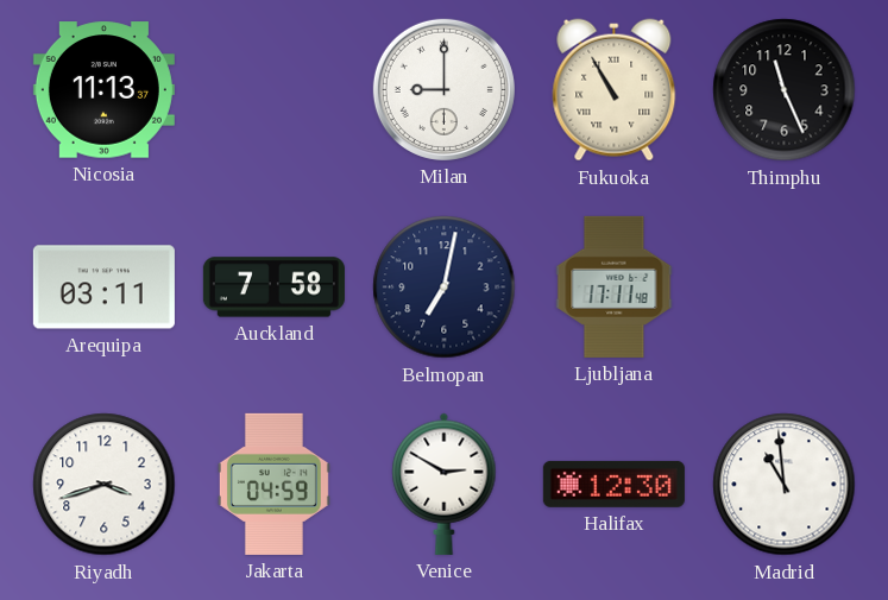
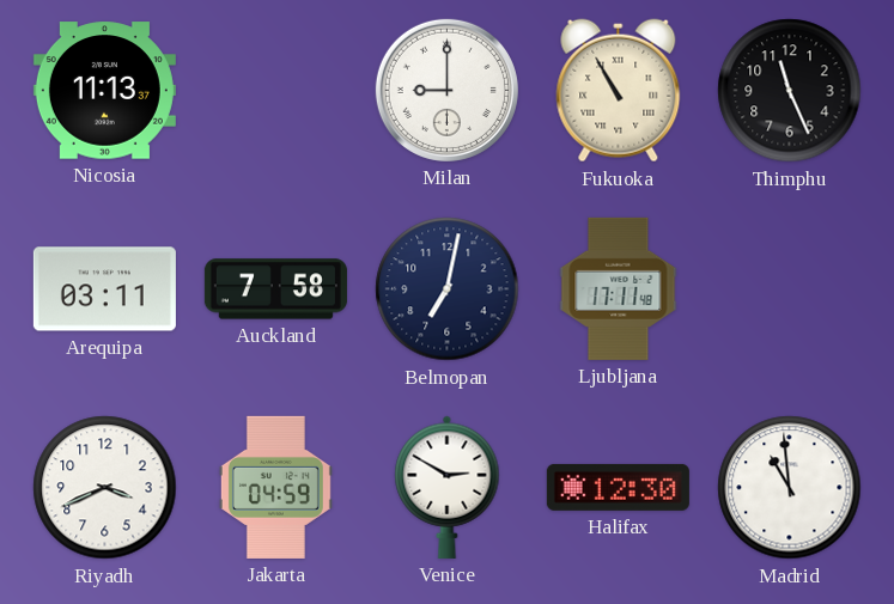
Riyadh: 3:42 -> 3:41 (105, 488)
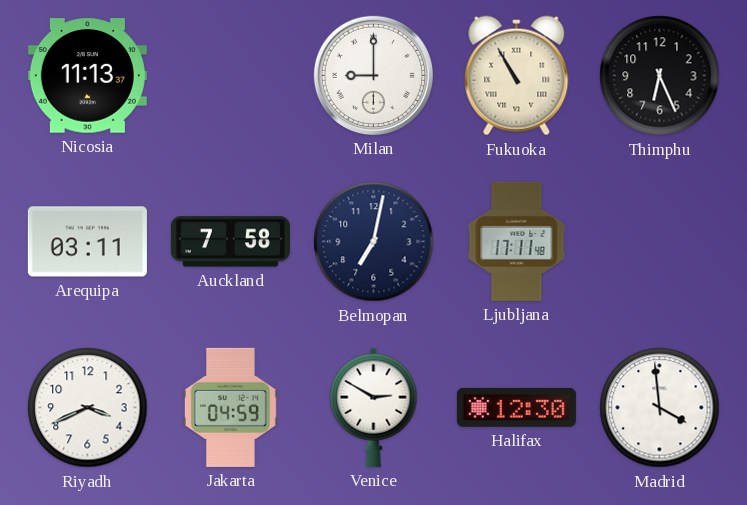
Thimphu: 11:26 -> 6:26 (660, 76)
Madrid: 10:59 -> 3:59 (660, 408)
